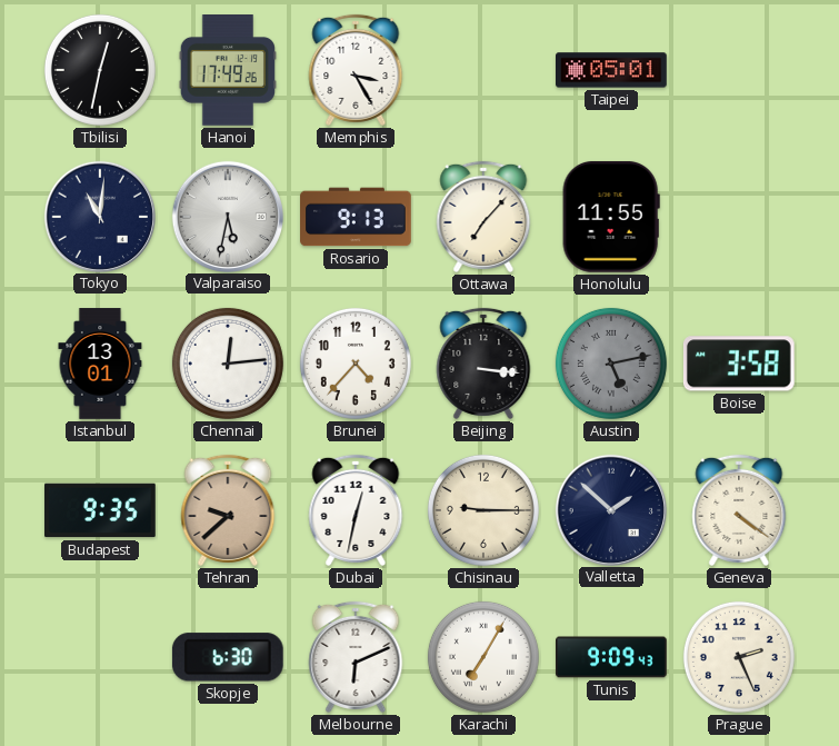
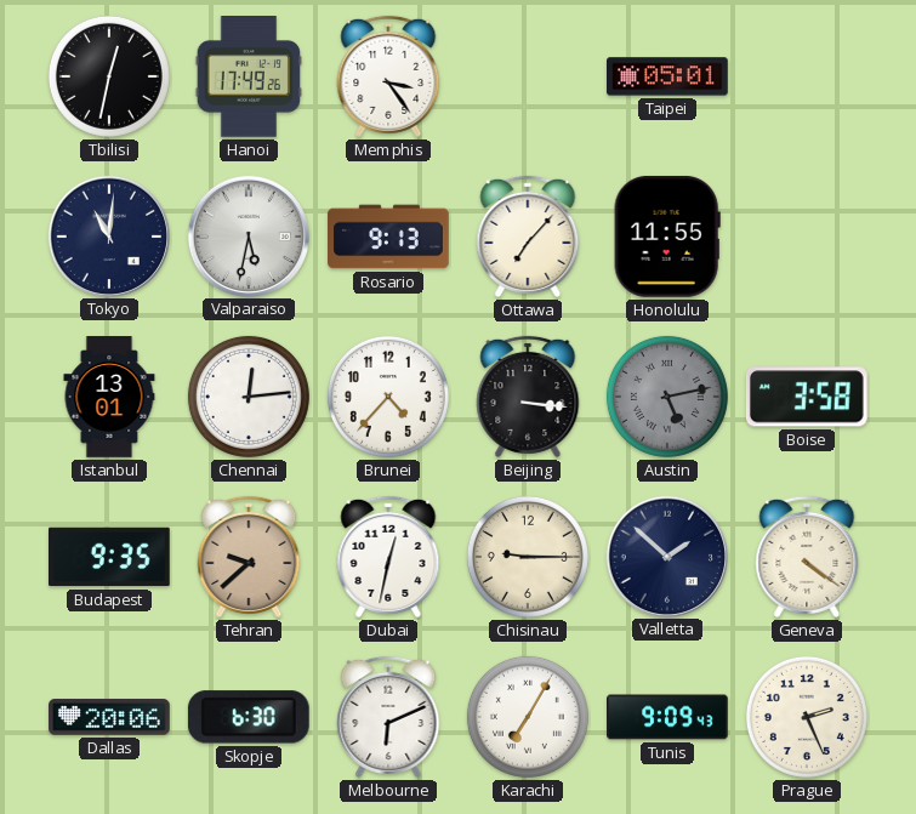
Memphis: 3:25 -> 3:24 (388, 76)
Dallas: none -> 20:06 (109, 717)
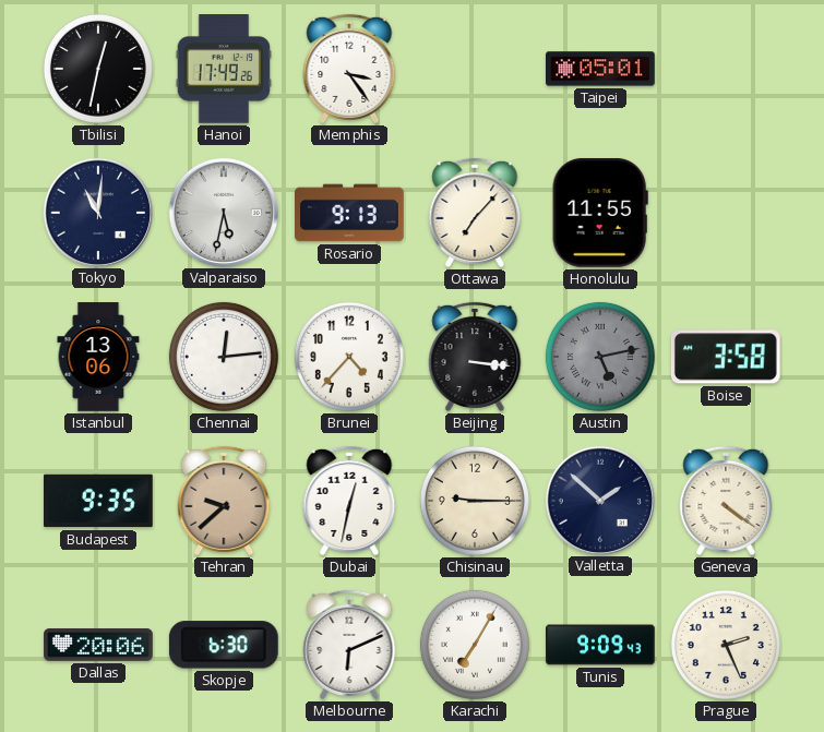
Istanbul: 13:01 -> 13:06 (98, 357)
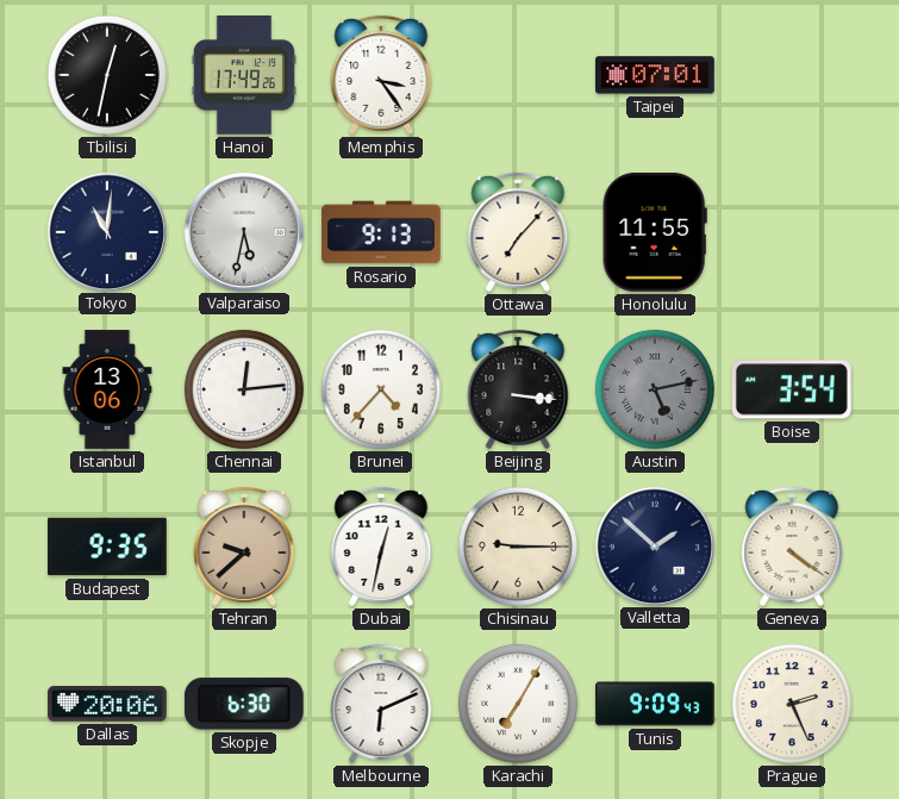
Taipei: 05:01 -> 07:01 (656, 75)
Boise: 3:58 -> 3:54 (792, 389)
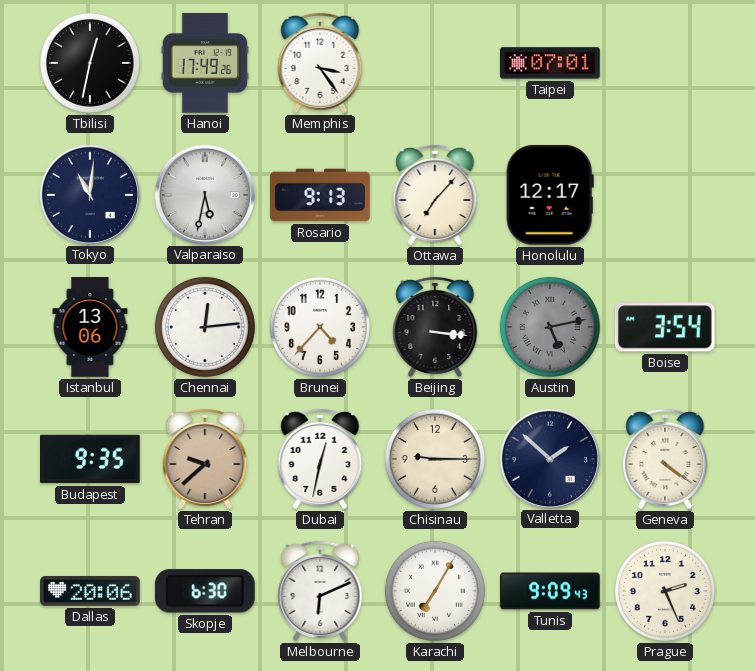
Honolulu: 11:55 -> 12:17 (550, 195)
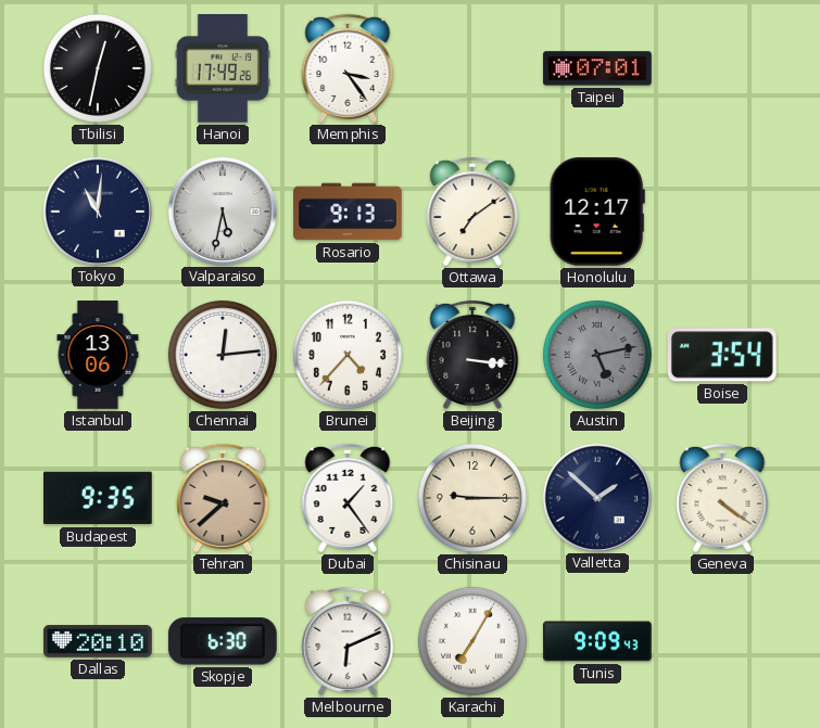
Ottawa: 7:07 -> 7:09 (472, 212)
Dubai: 12:32 -> 1:24 (348, 498)
Dallas: 20:06 -> 20:10 (98, 641)
Prague: 2:26 -> none (665, 591)
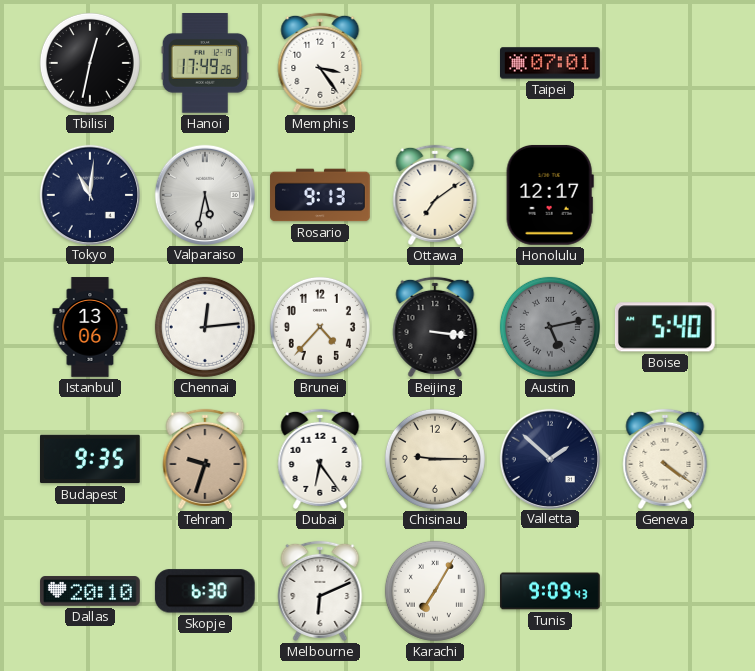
Boise: 3:54 -> 5:40 (665, 327)
Tehran: 9:38 -> 9:33 (205, 459)
Dubai: 1:24 -> 6:24 (320, 459)
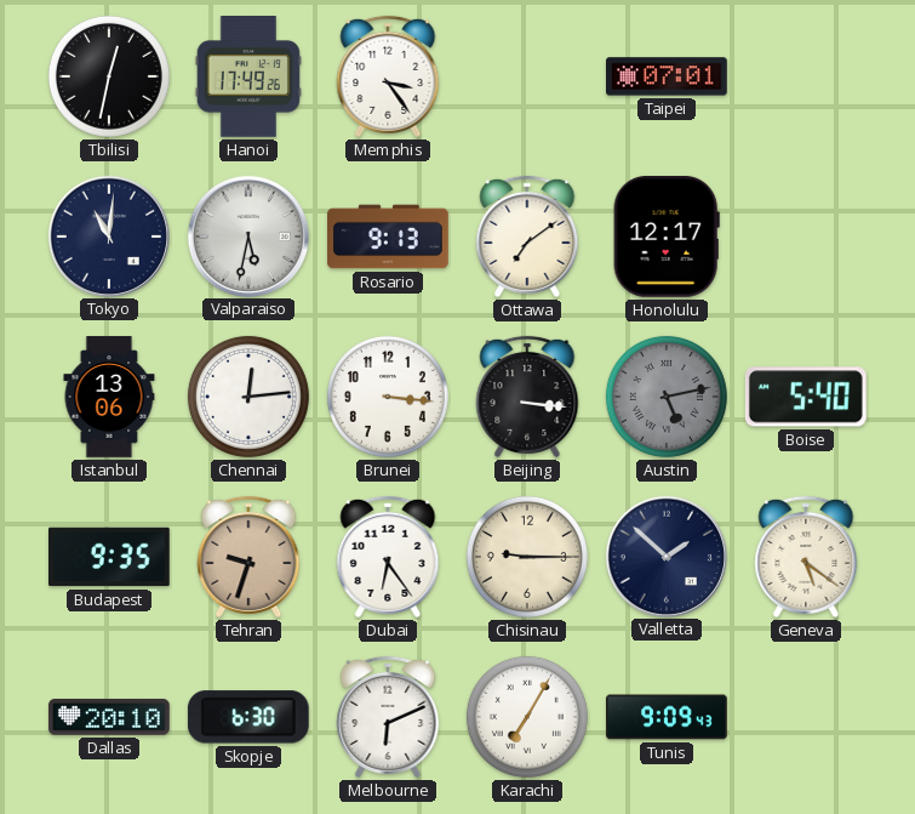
Brunei: 4:37 -> 3:16 (388, 397)
Geneva: 4:21 -> 5:21 (806, 557)
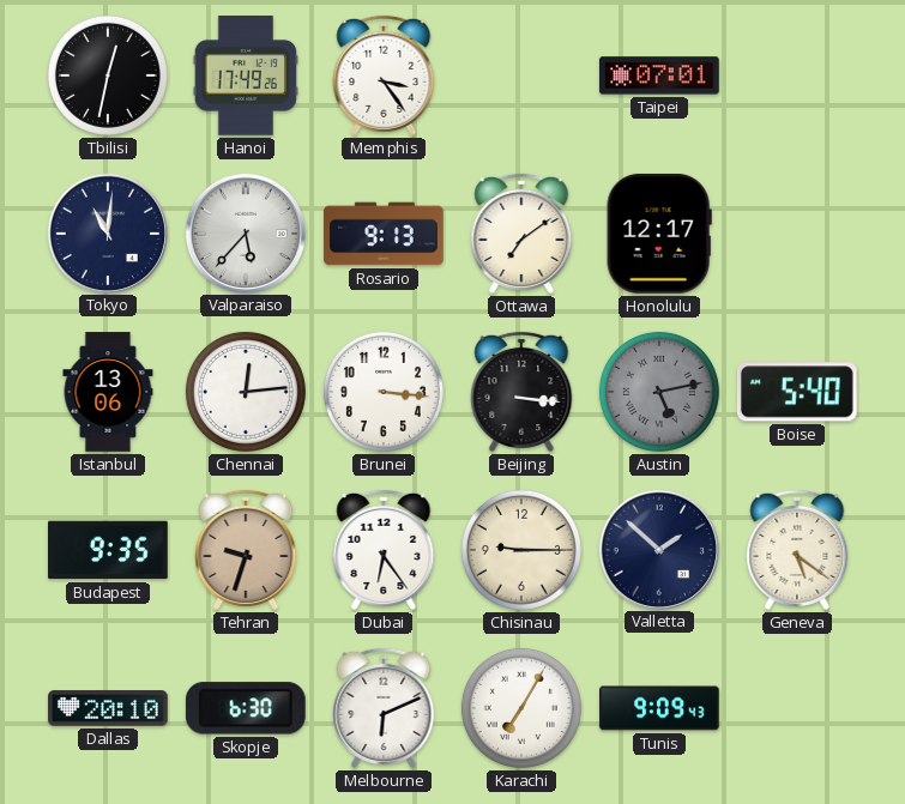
Valparaiso: 5:32 -> 5:37 (245, 232)
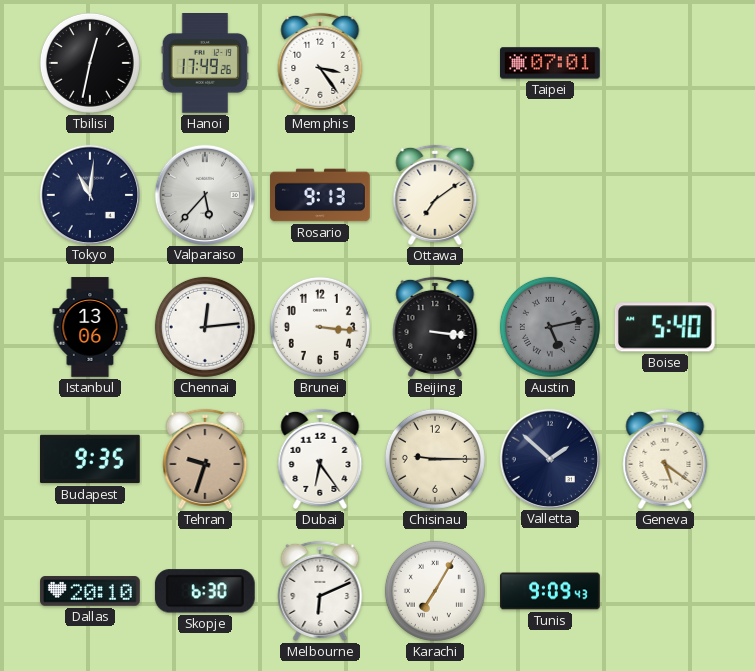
Honolulu: 12:17 -> none (659, 234)
